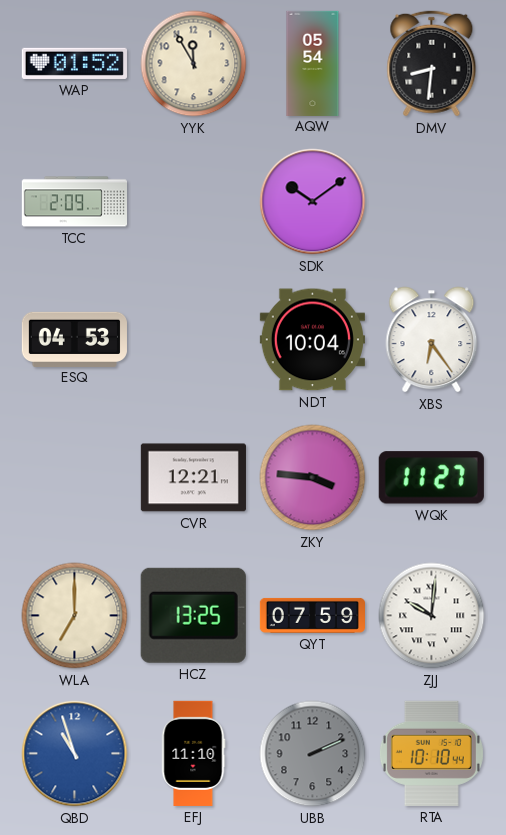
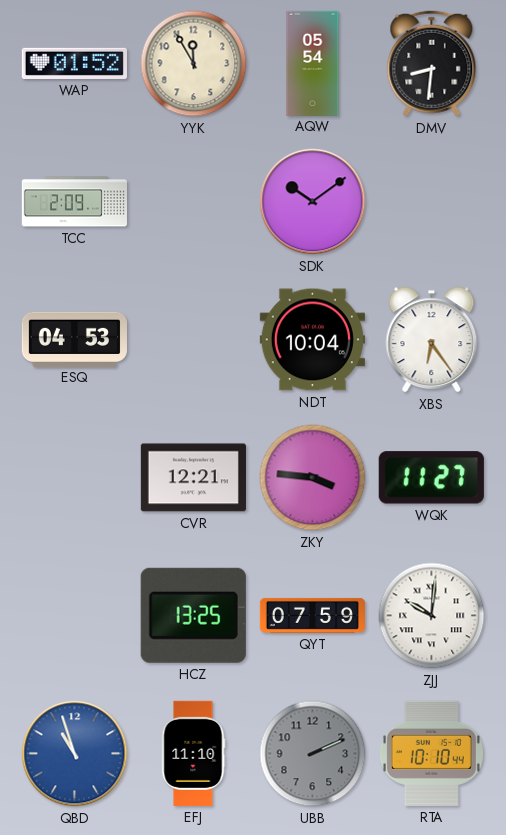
WLA: 7:00 -> none (75, 616)
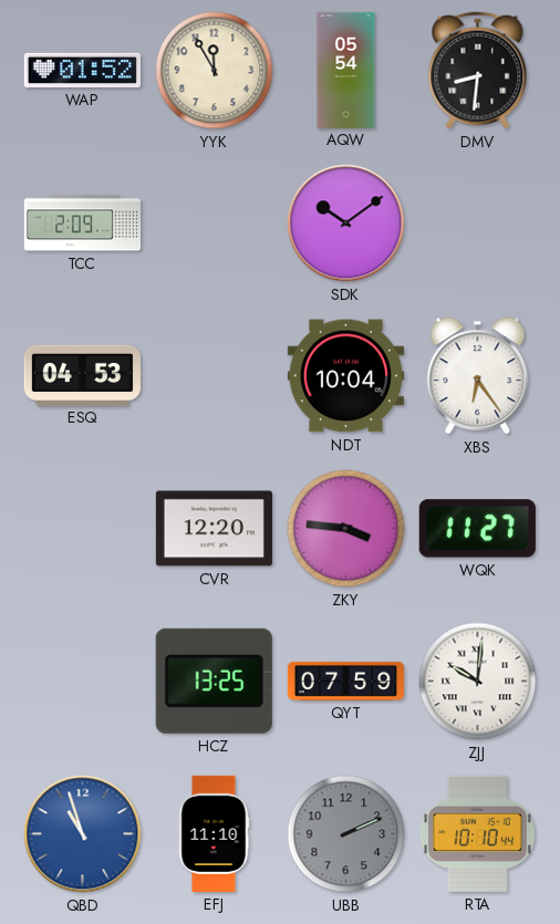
CVR: 12:21 -> 12:20 (214, 529)
